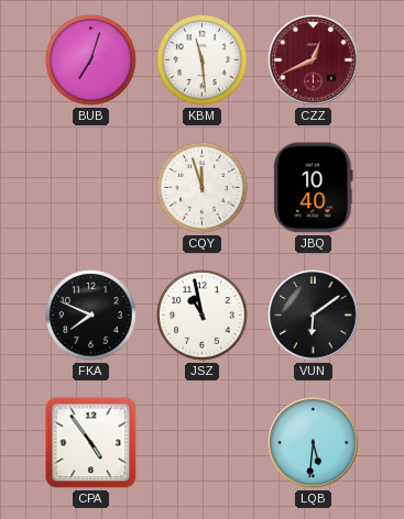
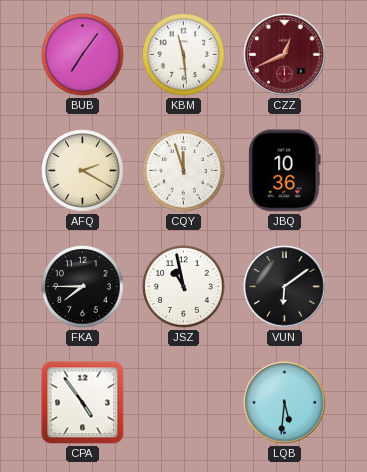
BUB: 7:03 -> 7:06 (83, 55)
AFQ: none -> 2:20 (83, 171)
JBQ: 10:40 -> 10:36 (285, 171)
FKA: 7:49 -> 7:45 (83, 287)
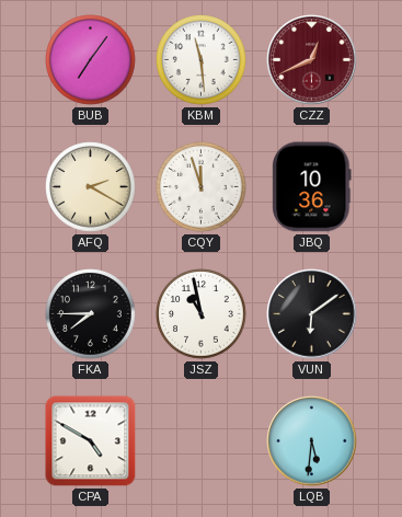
CPA: 4:54 -> 4:50 (91, 441)
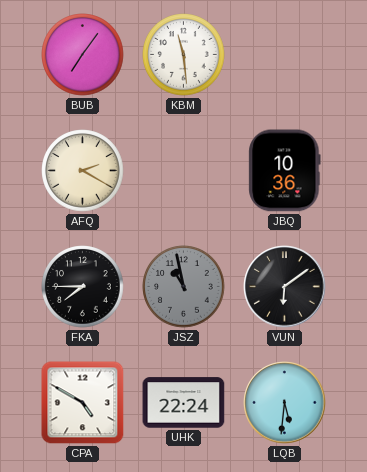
CZZ: 12:41 -> none (312, 60)
CQY: 11:57 -> none (202, 187)
JSZ dial: white -> grey (184, 287)
UHK: none -> 22:24 (184, 403)
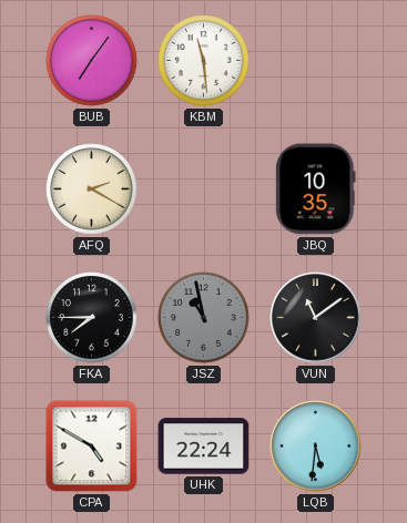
JBQ: 10:36 -> 10:35 (316, 189)
VUN: 6:09 -> 11:09 (316, 318)
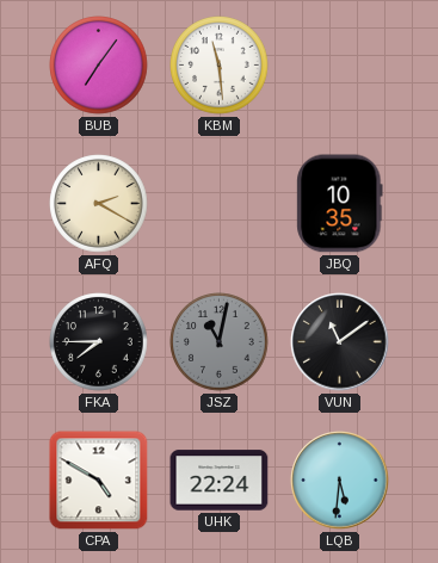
JSZ: 10:58 -> 11:02 (220, 342)
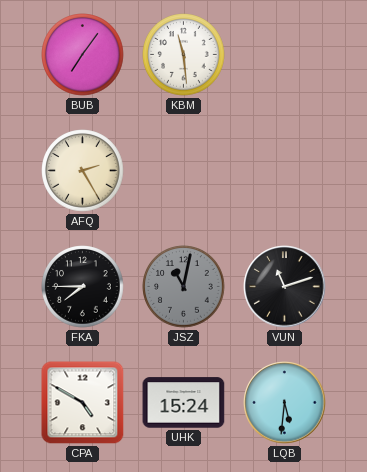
AFQ: 2:20 -> 2:25 (83, 171)
JBQ: 10:35 -> none (340, 204)
VUN: 11:09 -> 11:12 (285, 287)
UHK: 22:24 -> 15:24 (184, 403)
